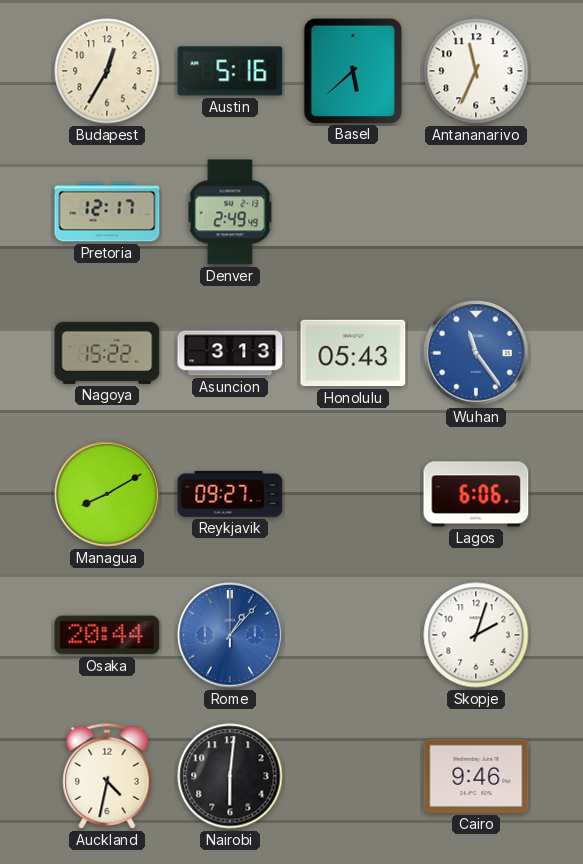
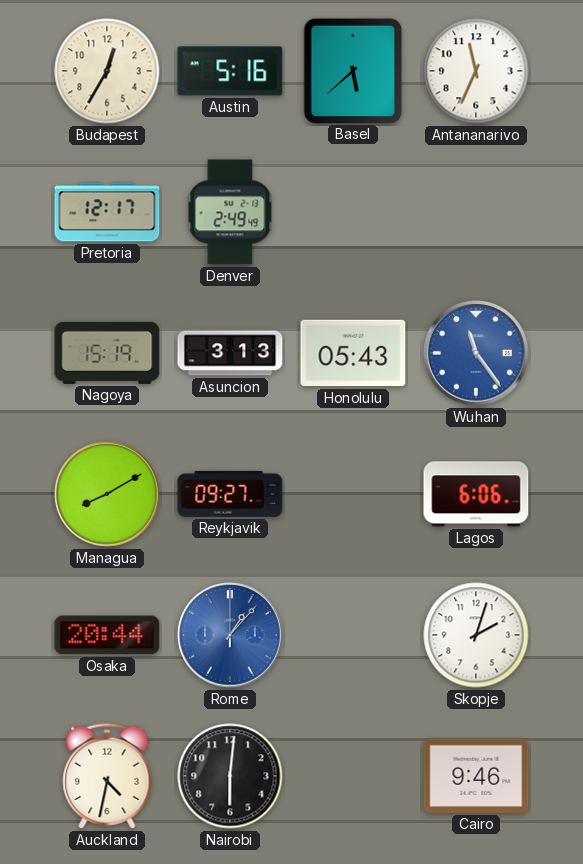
Nagoya: 15:22 -> 15:19 (107, 353)
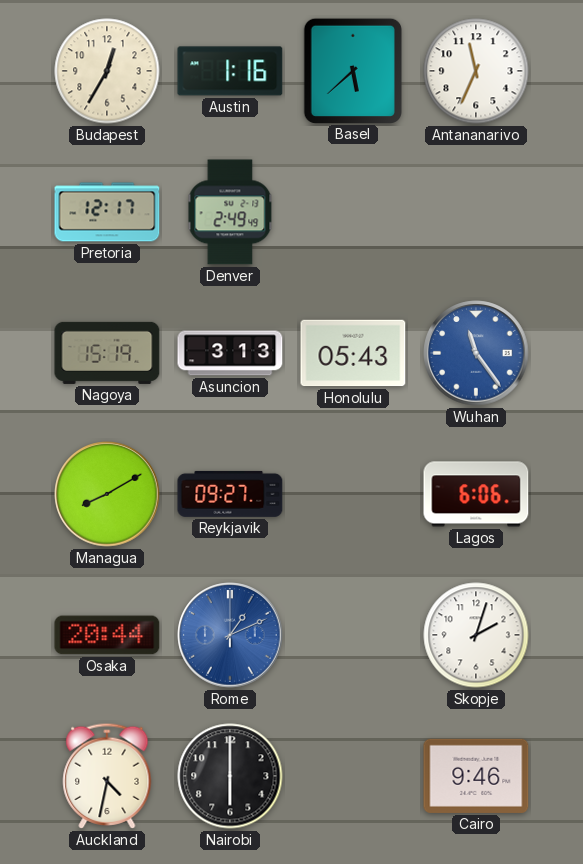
Austin: 5:16 -> 1:16 (230, 71)
Rome: 1:07 -> 1:11 (230, 635)
Nairobi: 6:01 -> 6:00 (230, 776)
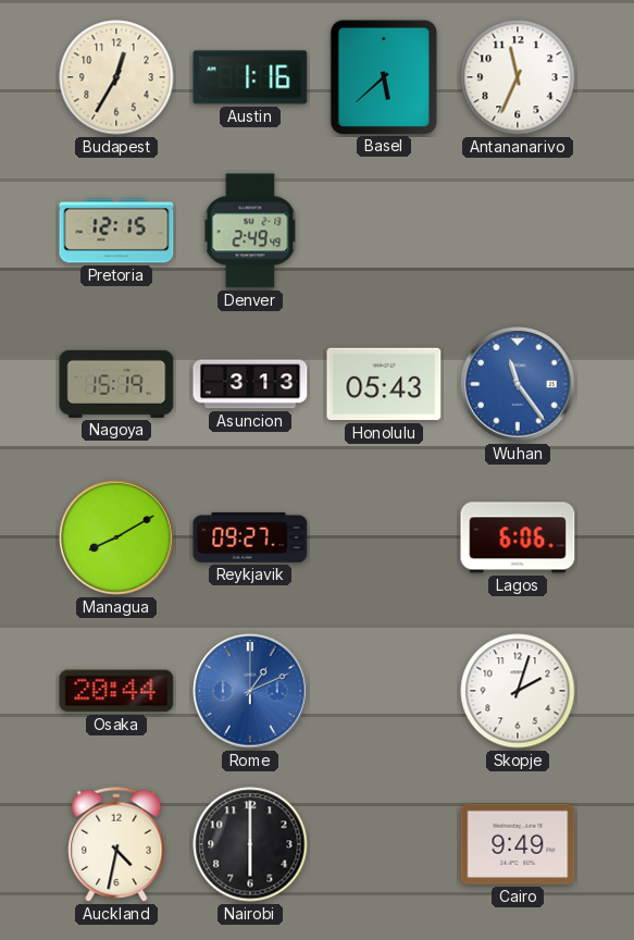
Pretoria: 12:17 -> 12:15 (116, 231)
Cairo: 9:46 -> 9:49 (518, 844)
